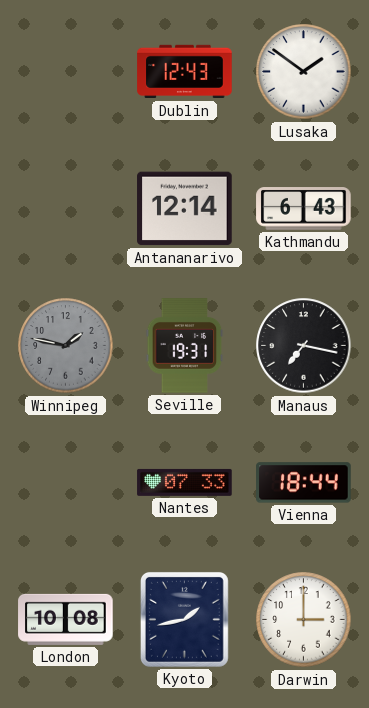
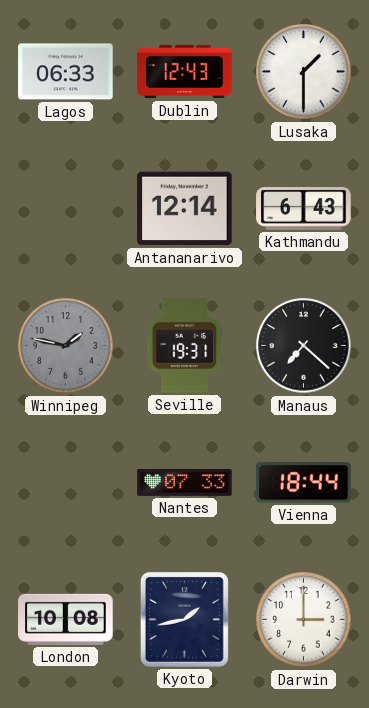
Lagos: none -> 06:33 (66, 72)
Lusaka: 1:51 -> 1:30 (304, 72)
Manaus: 7:17 -> 7:22 (304, 346)
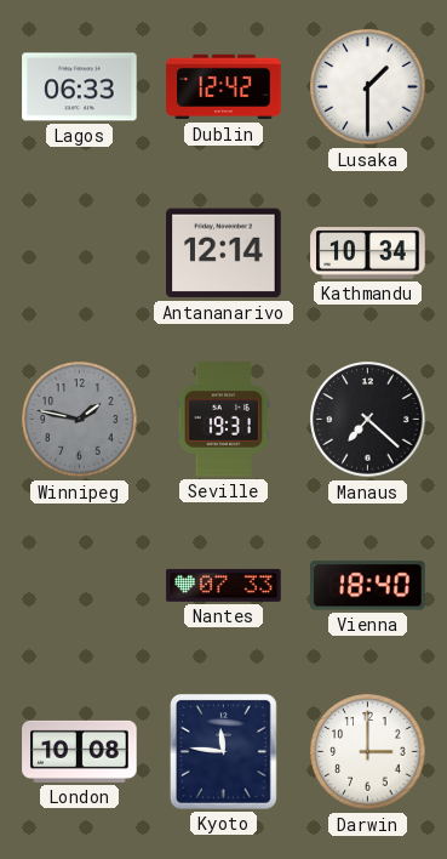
Dublin: 12:43 -> 12:42 (224, 87)
Kathmandu: 6:43 -> 10:34 (368, 254)
Vienna: 18:44 -> 18:40 (368, 586)
Kyoto: 1:43 -> 11:46 (223, 751)
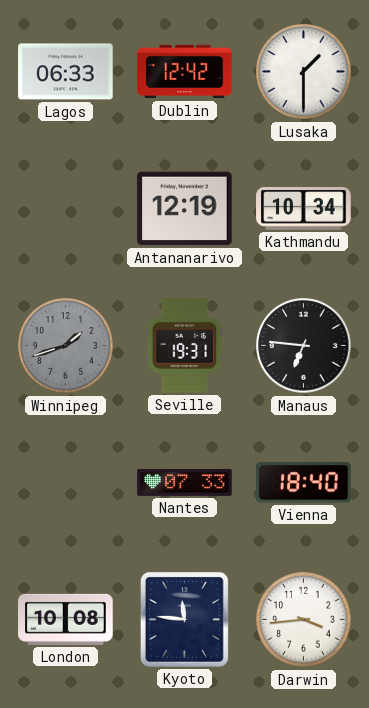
Antananarivo: 12:14 -> 12:19 (185, 209)
Winnipeg: 1:47 -> 1:42 (66, 346)
Manaus: 7:22 -> 6:46 (304, 346)
Darwin: 3:00 -> 3:44 (304, 620)
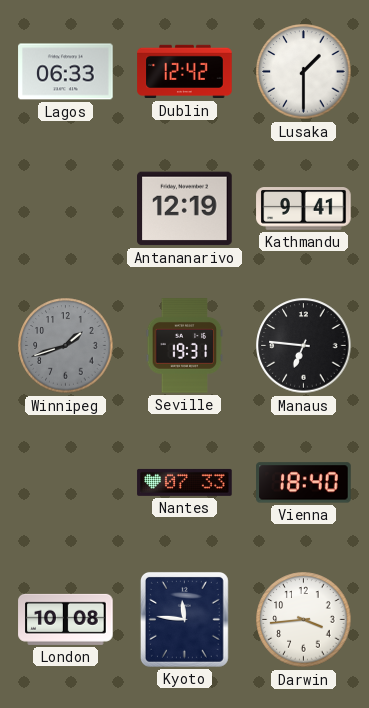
Kathmandu: 10:34 -> 9:41 (304, 209)
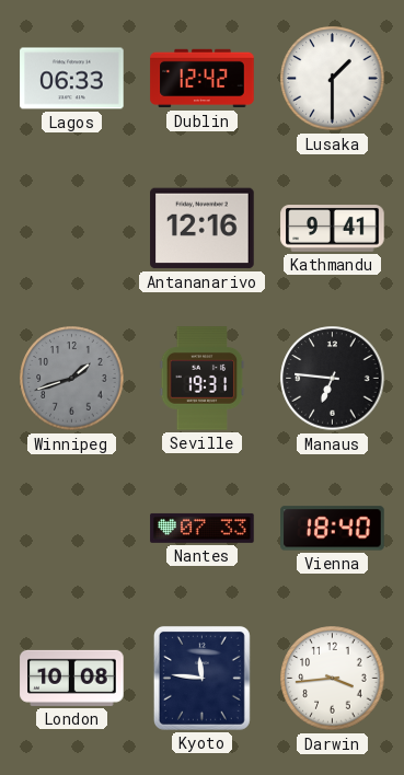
Antananarivo: 12:19 -> 12:16 (203, 229)
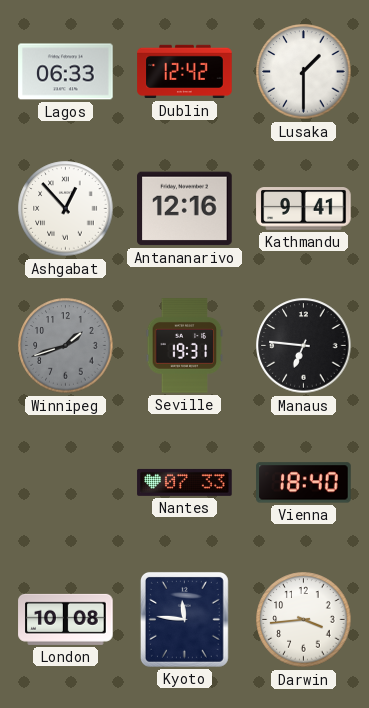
Ashgabat: none -> 12:53 (66, 209)
